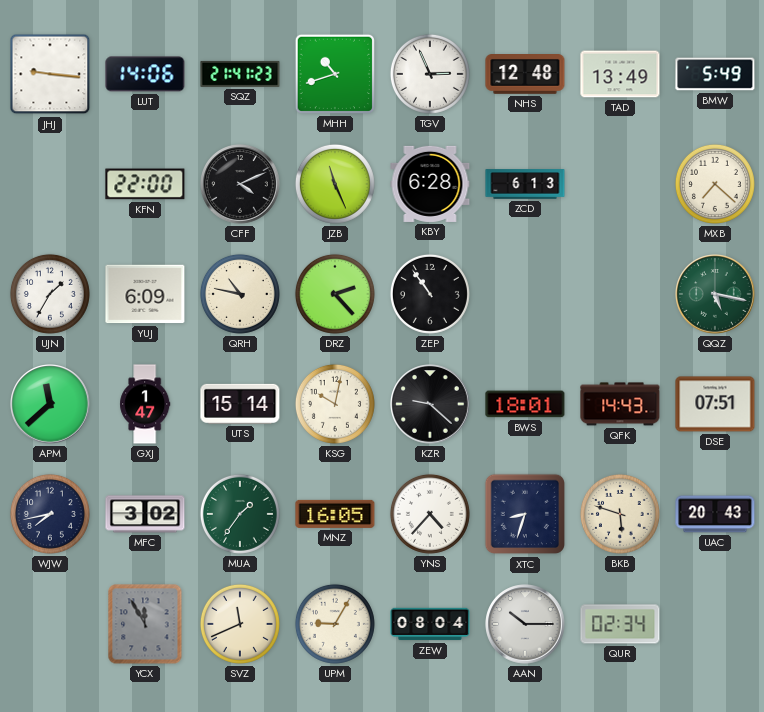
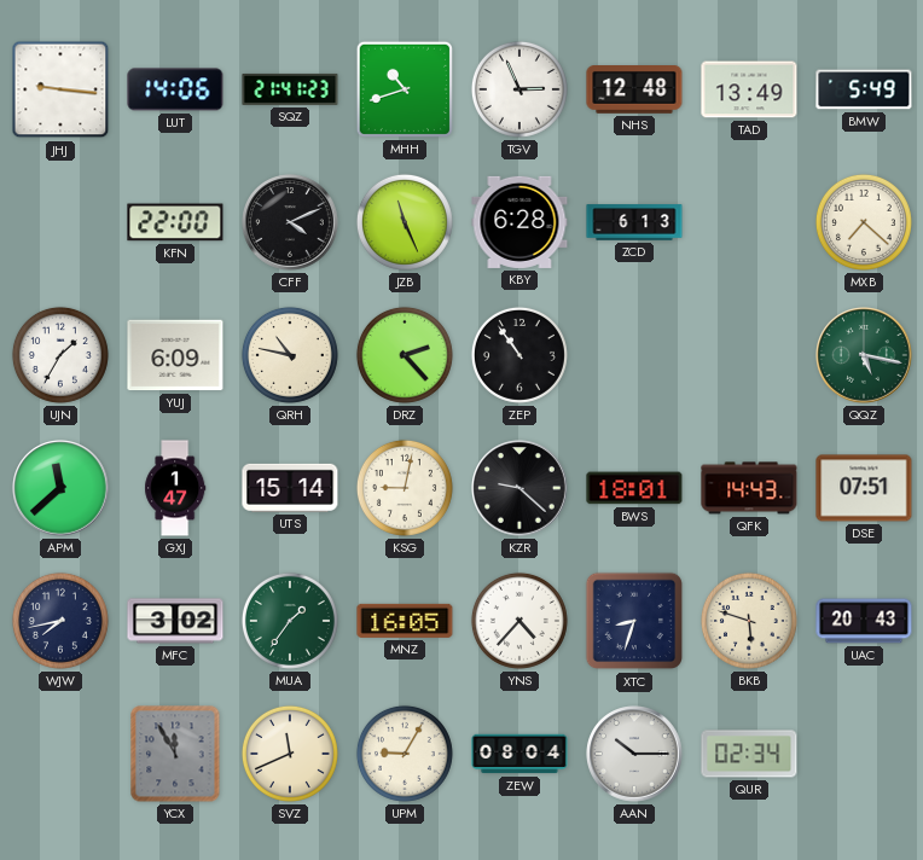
KSG: 10:02 -> 9:02 (405, 488)
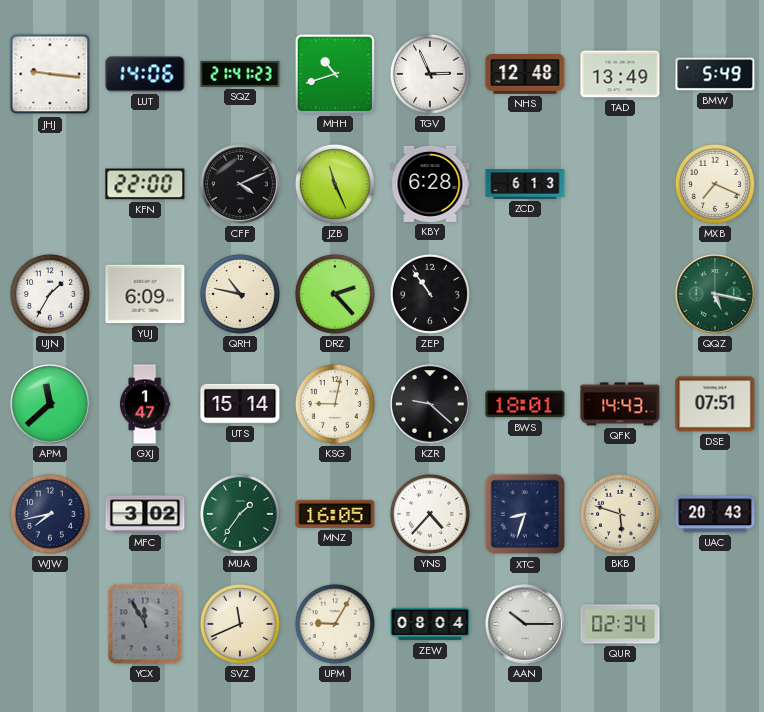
MXB: 7:22 -> 7:19 (715, 184)
